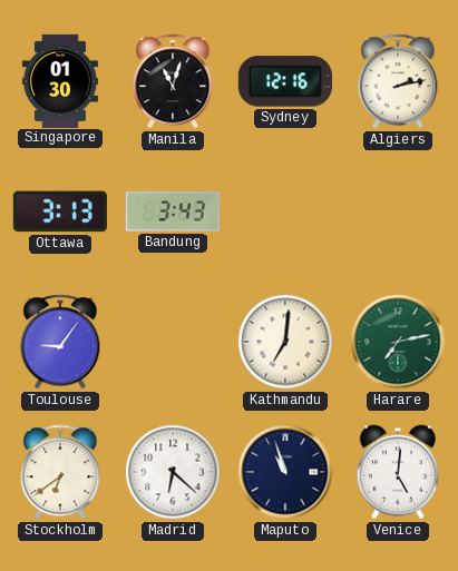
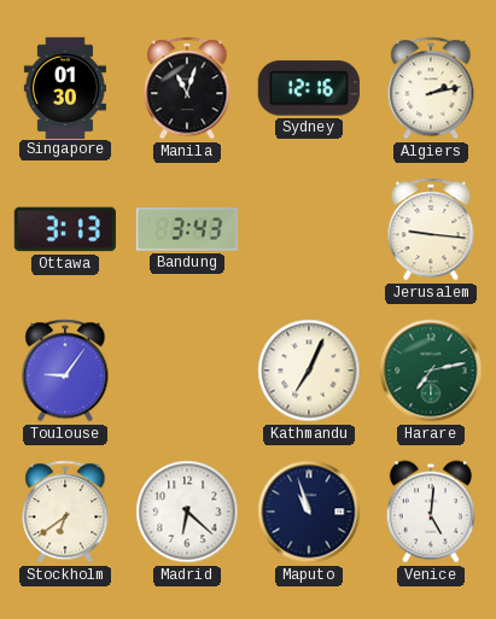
Jerusalem: none -> 9:16 (431, 229)
Kathmandu: 7:01 -> 7:04 (309, 370)
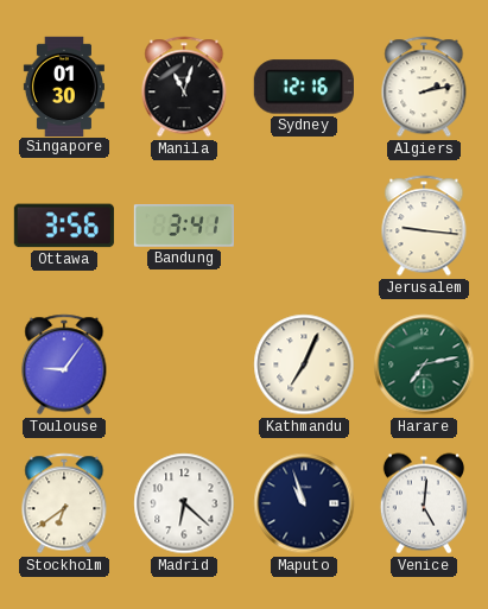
Ottawa: 3:13 -> 3:56 (64, 226)
Bandung: 3:43 -> 3:41 (184, 226)
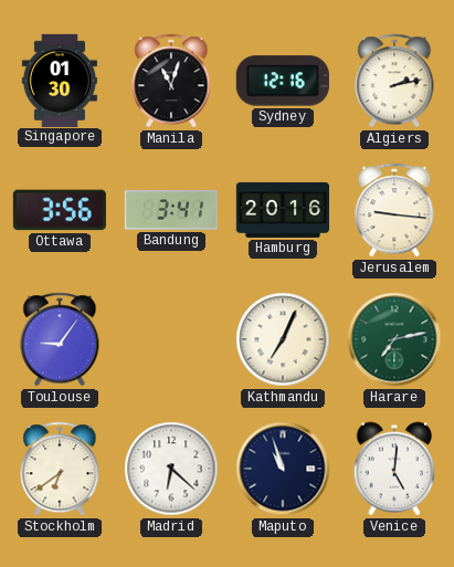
Hamburg: none -> 20:16 (282, 210)
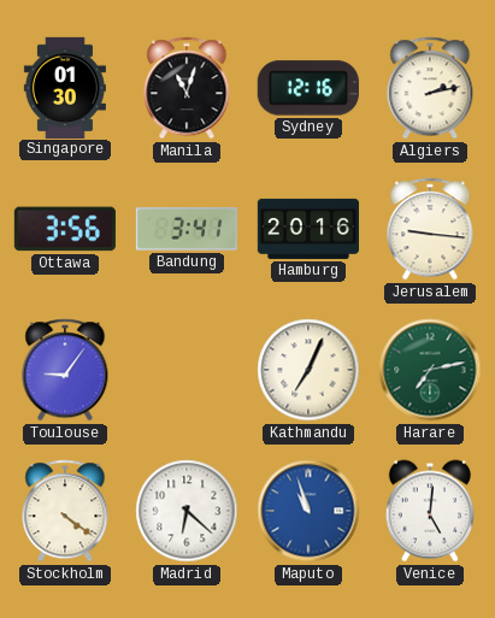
Stockholm: 6:39 -> 4:21 (65, 511)
Maputo dial: navy -> blue (308, 511)
